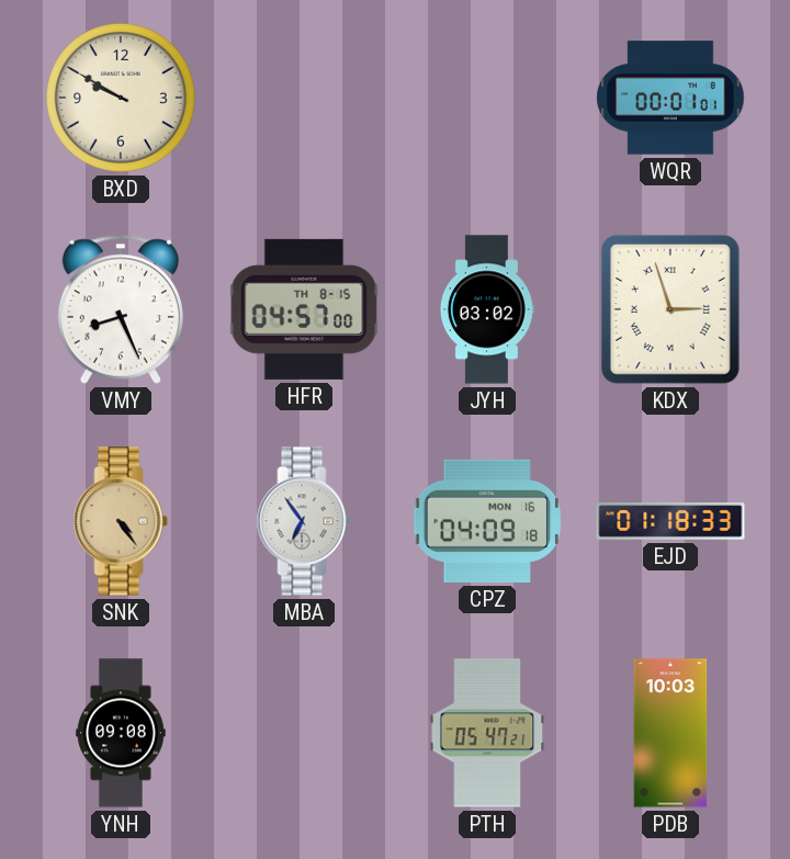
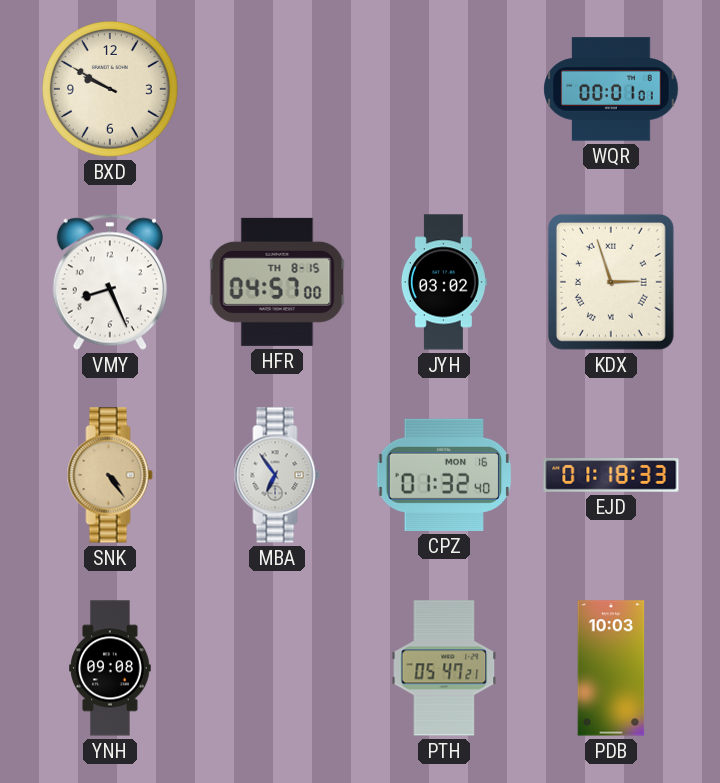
CPZ: 04:09 -> 01:32 (444, 475)
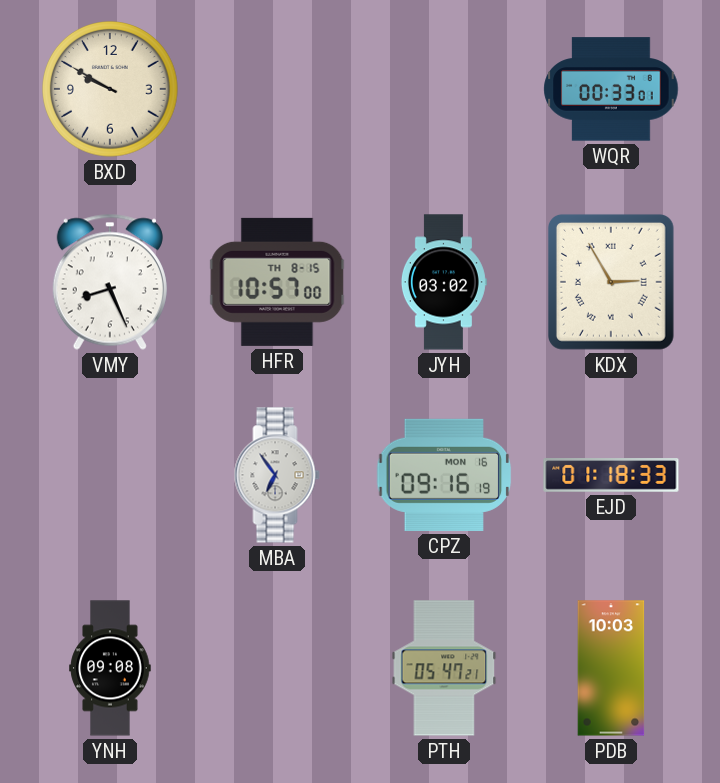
WQR: 00:01 -> 00:33 (611, 89)
HFR: 04:57 -> 10:57 (277, 282)
KDX: 2:57 -> 2:55 (611, 282)
SNK: 4:24 -> none (110, 475)
CPZ: 01:32 -> 09:16 (444, 475)
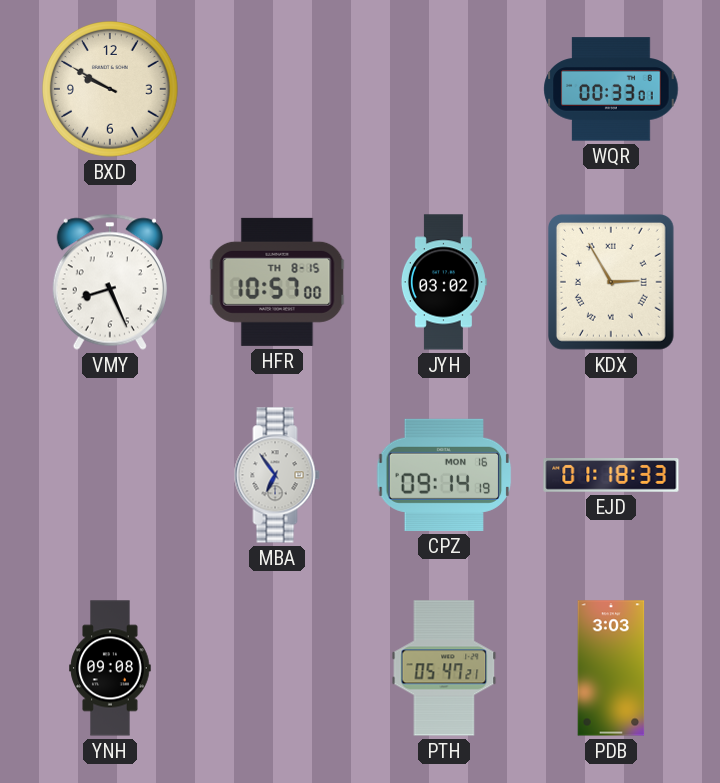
CPZ: 09:16 -> 09:14 (444, 475)
PDB: 10:03 -> 3:03 (611, 668)
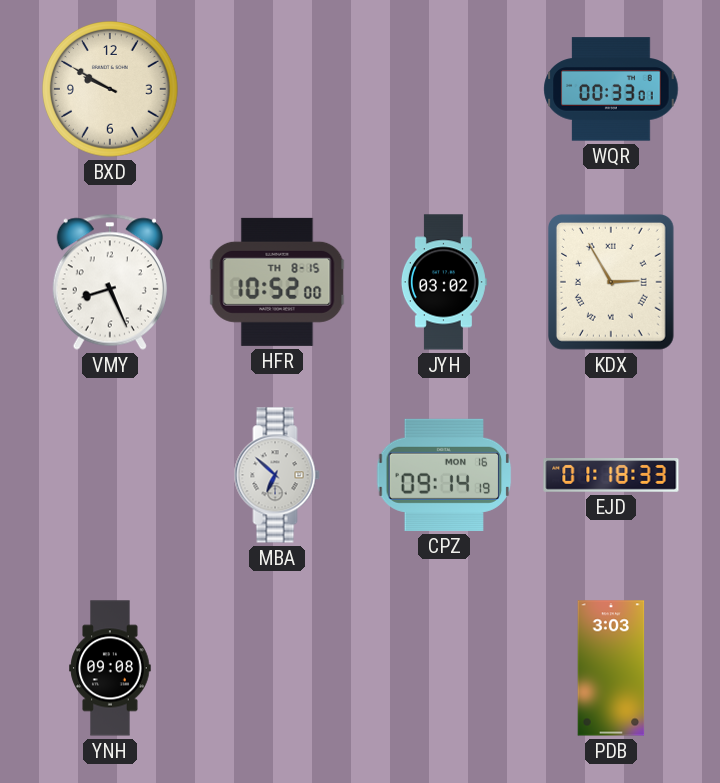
HFR: 10:57 -> 10:52 (277, 282)
MBA: 6:54 -> 6:52 (277, 475)
PTH: 05:47 -> none (444, 668)
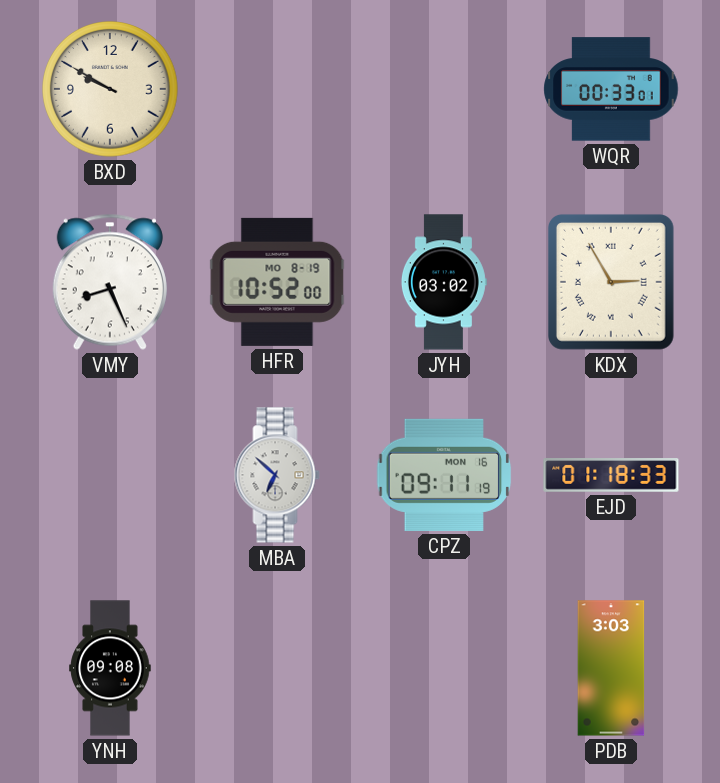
HFR date: TH 8-15 -> MO 8-19 (277, 282)
CPZ: 09:14 -> 09:11 (444, 475)
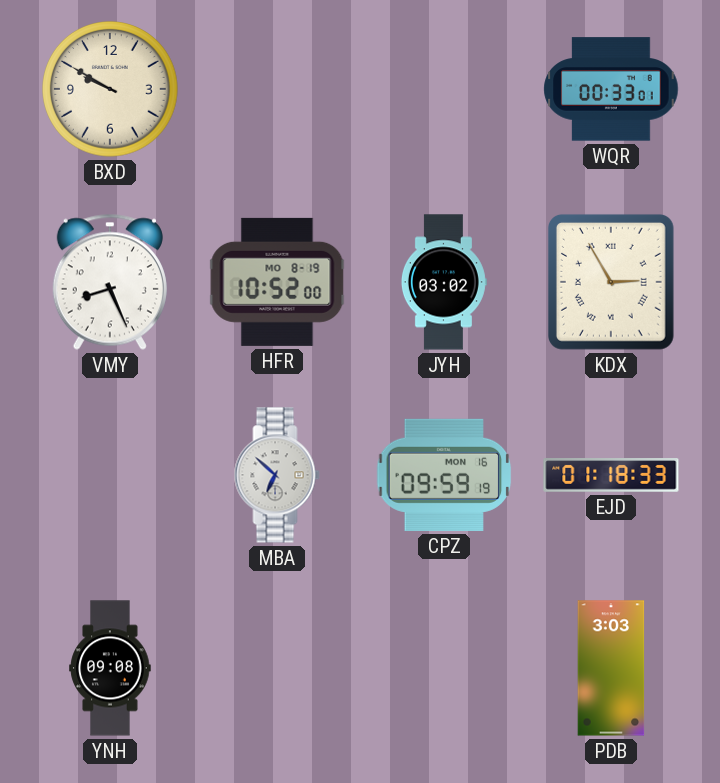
CPZ: 09:11 -> 09:59 (444, 475)
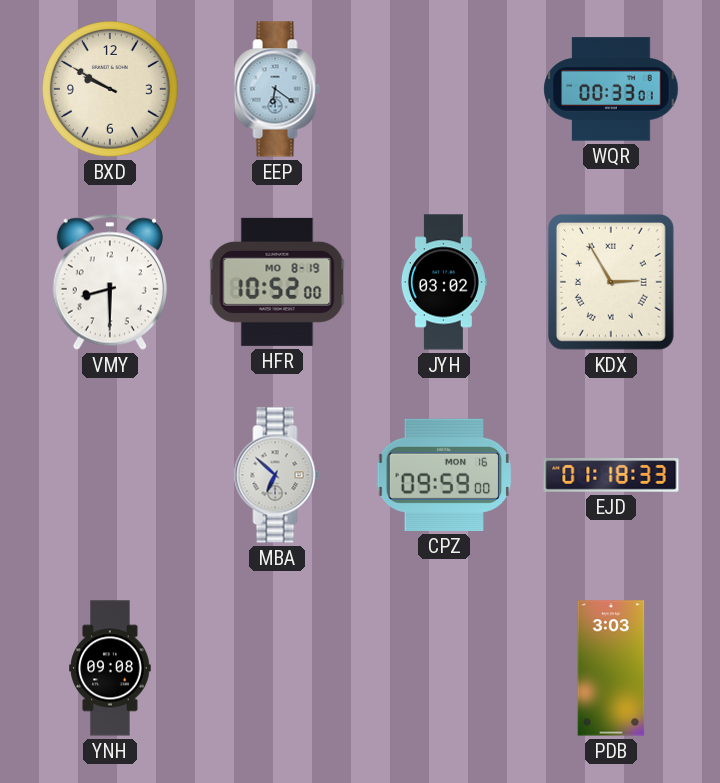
EEP: none -> 6:21 (277, 89)
VMY: 8:26 -> 8:30 (110, 282)
CPZ: 09:59:19 -> 09:59:00 (444, 475)
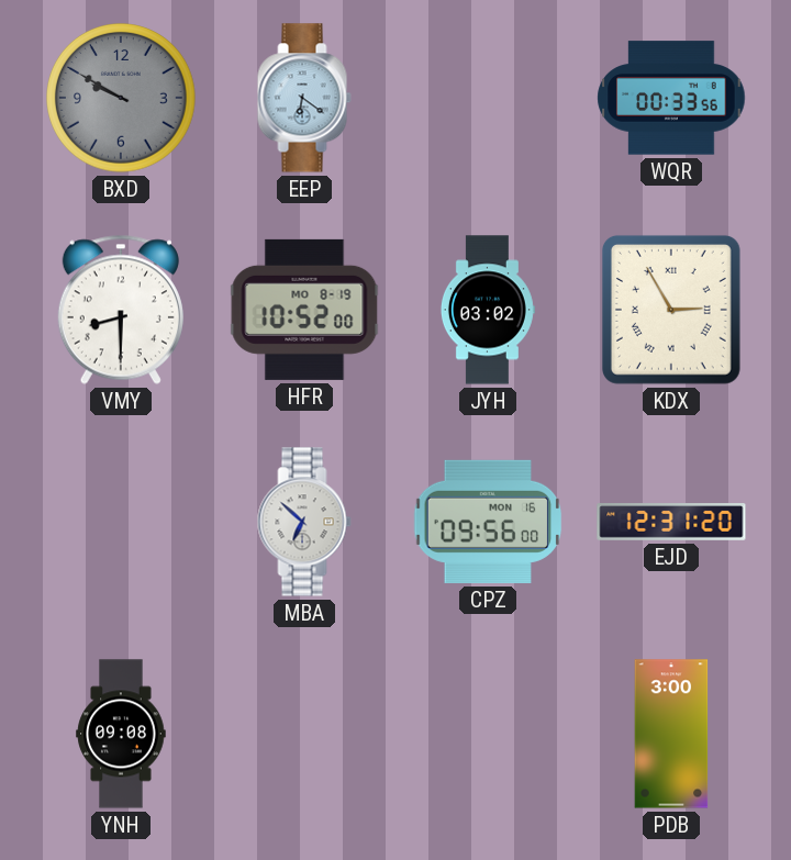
BXD dial: cream -> grey (122, 99)
WQR: 00:33:01 -> 00:33:56 (671, 98)
CPZ: 09:59 -> 09:56 (488, 522)
EJD: 01:18 -> 12:31 (671, 522)
PDB: 3:03 -> 3:00 (671, 734)
